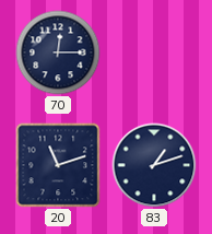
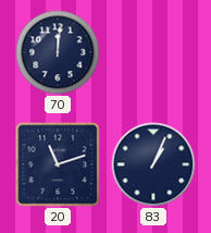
70: 12:15 -> 12:01 (58, 52)
83: 1:12 -> 1:04 (153, 164)
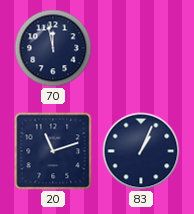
70: 12:01 -> 11:58 (53, 48)
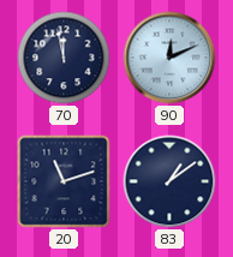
90: none -> 12:11 (169, 58)
83: 1:04 -> 1:09 (169, 181)
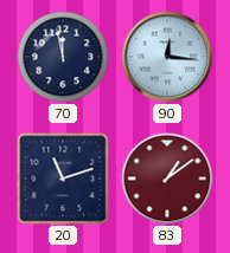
90: 12:11 -> 12:16 (167, 57)
83 dial: navy -> burgundy (167, 179)
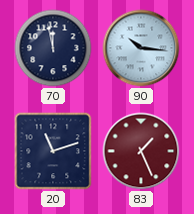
90: 12:16 -> 10:16 (141, 48)
83: 1:09 -> 1:26 (141, 151)
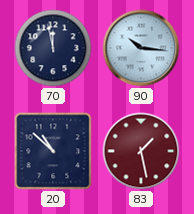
20: 11:12 -> 10:52 (53, 151)
83: 1:26 -> 1:28 (141, 151)
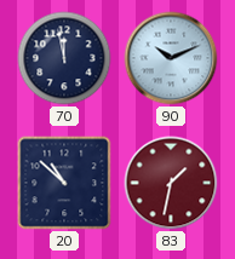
90: 10:16 -> 10:11 (171, 58)
83: 1:28 -> 1:32 (171, 183)
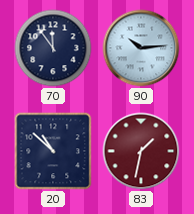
70: 11:58 -> 11:54 (53, 48)
90: 10:11 -> 10:14 (141, 48)
